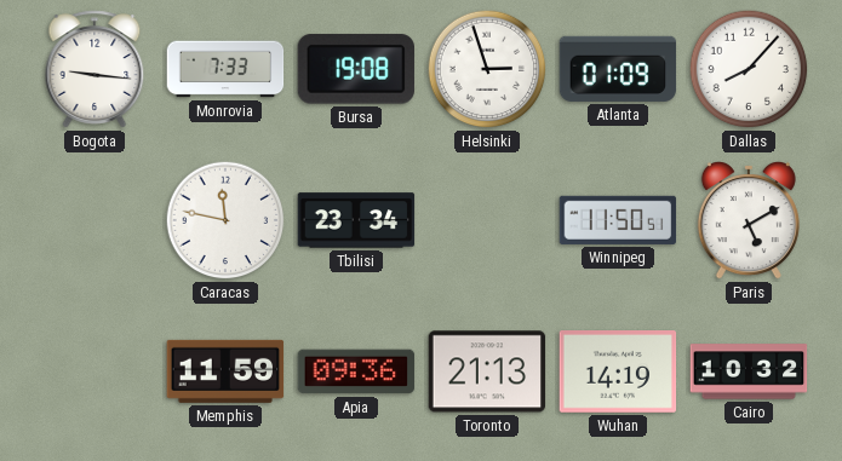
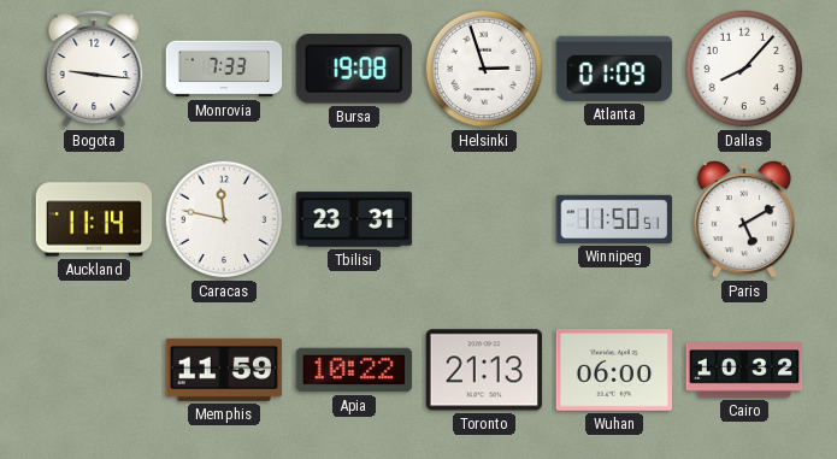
Auckland: none -> 11:14 (94, 219)
Tbilisi: 23:34 -> 23:31 (354, 219)
Apia: 09:36 -> 10:22 (354, 370)
Wuhan: 14:19 -> 06:00 (614, 371)
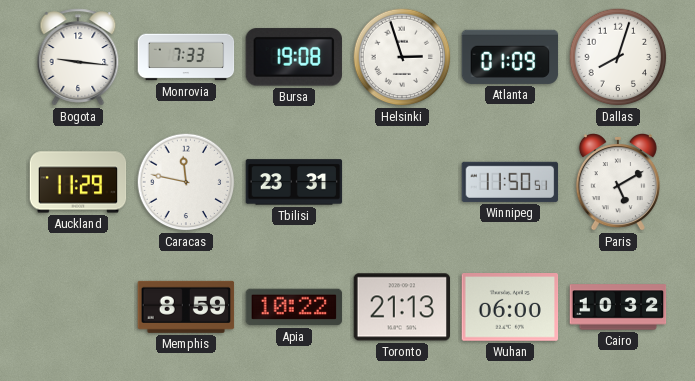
Dallas: 8:07 -> 8:03 (618, 57)
Auckland: 11:14 -> 11:29 (78, 182)
Memphis: 11:59 -> 8:59 (186, 307)
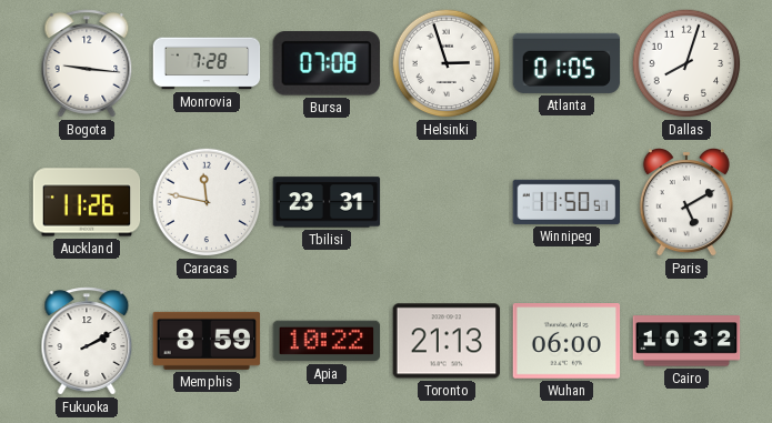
Monrovia: 7:33 -> 7:28 (207, 63)
Bursa: 19:08 -> 07:08 (327, 63)
Atlanta: 01:09 -> 01:05 (567, 63)
Auckland: 11:29 -> 11:26 (87, 202)
Fukuoka: none -> 2:10 (87, 341)
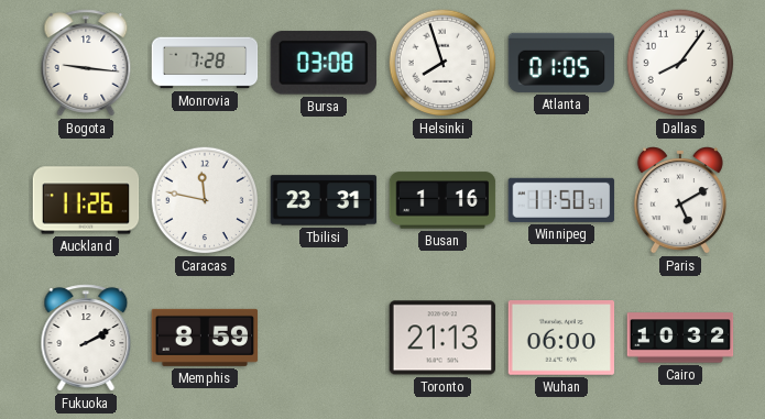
Bursa: 07:08 -> 03:08 (324, 63)
Helsinki: 2:57 -> 7:57 (442, 63)
Dallas: 8:03 -> 8:06 (680, 63)
Busan: none -> 1:16 (442, 200)
Apia: 10:22 -> none (327, 341)
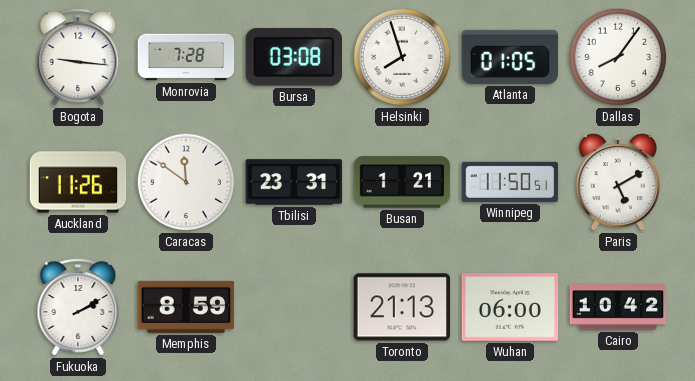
Caracas: 11:47 -> 11:51 (186, 182)
Busan: 1:16 -> 1:21 (402, 182)
Cairo: 10:32 -> 10:42 (618, 307)
